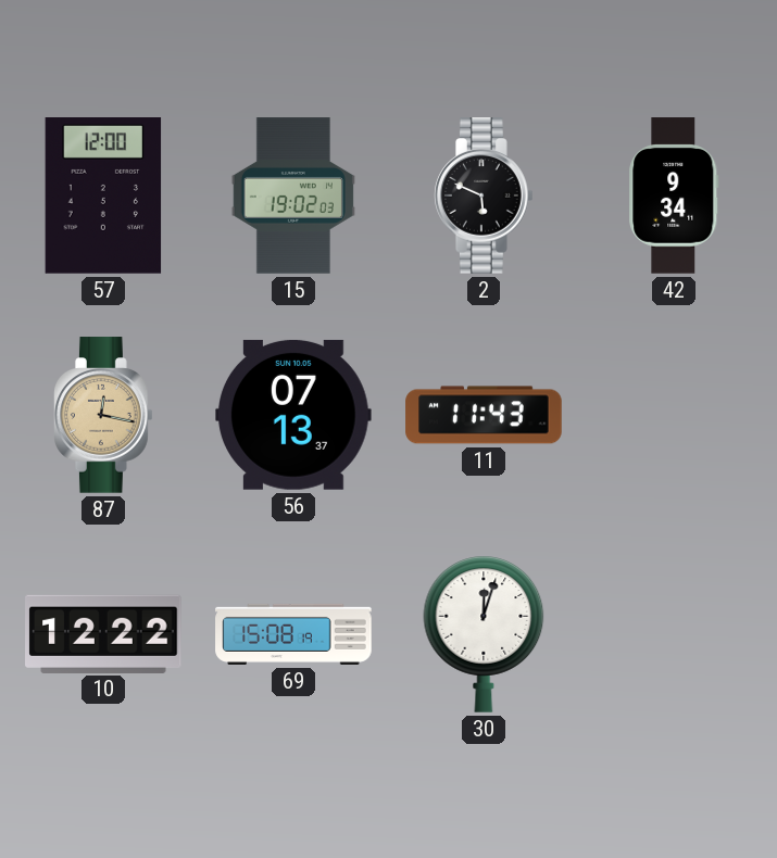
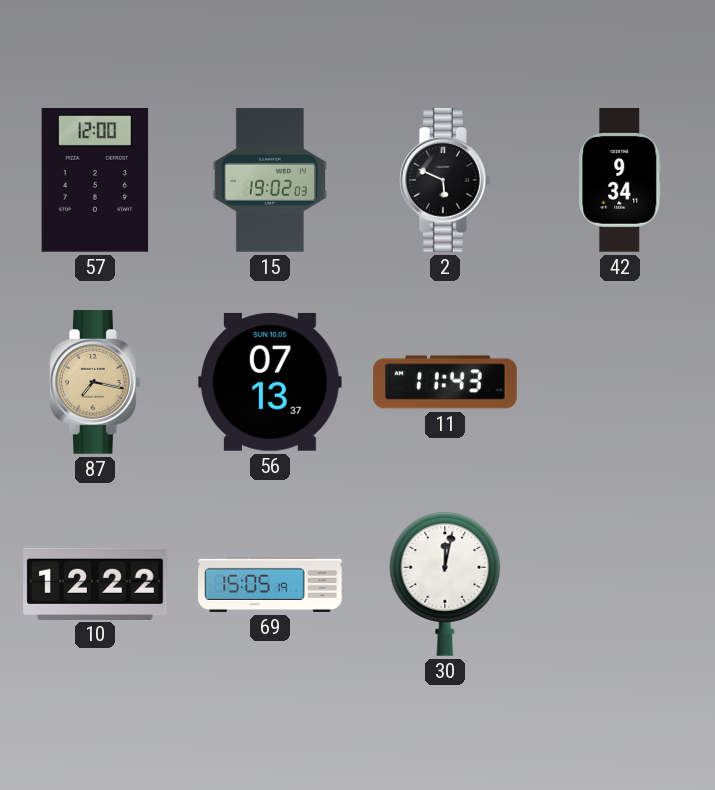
87: 12:17 -> 7:17 (96, 382)
69: 15:08 -> 15:05 (270, 584)
30: 12:03 -> 12:02 (445, 584)
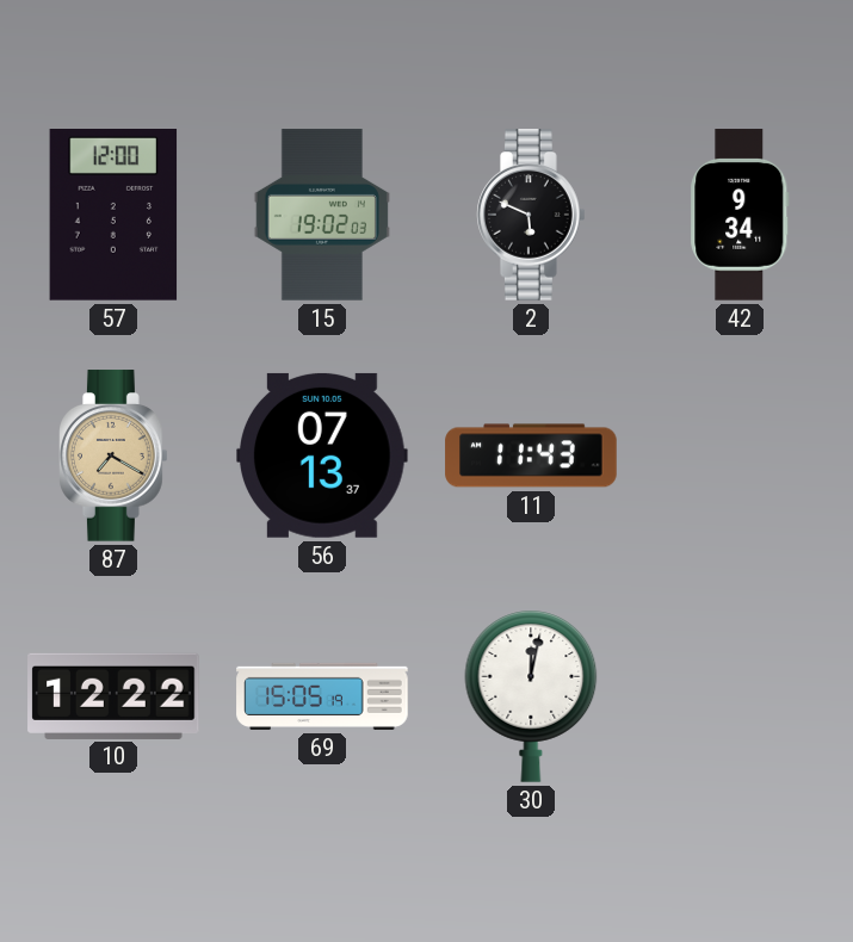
87: 7:17 -> 7:20 (115, 455)
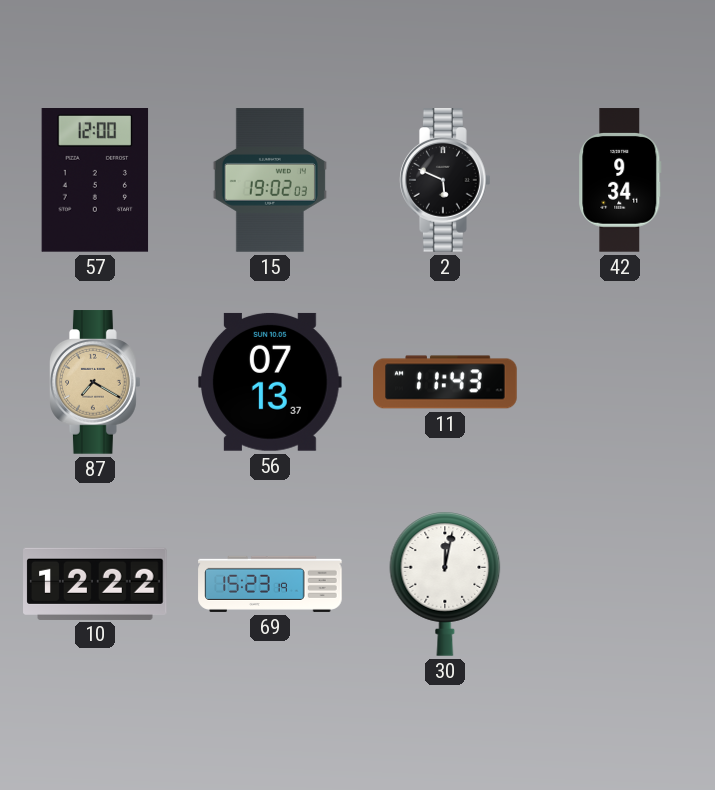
69: 15:05 -> 15:23 (270, 584)
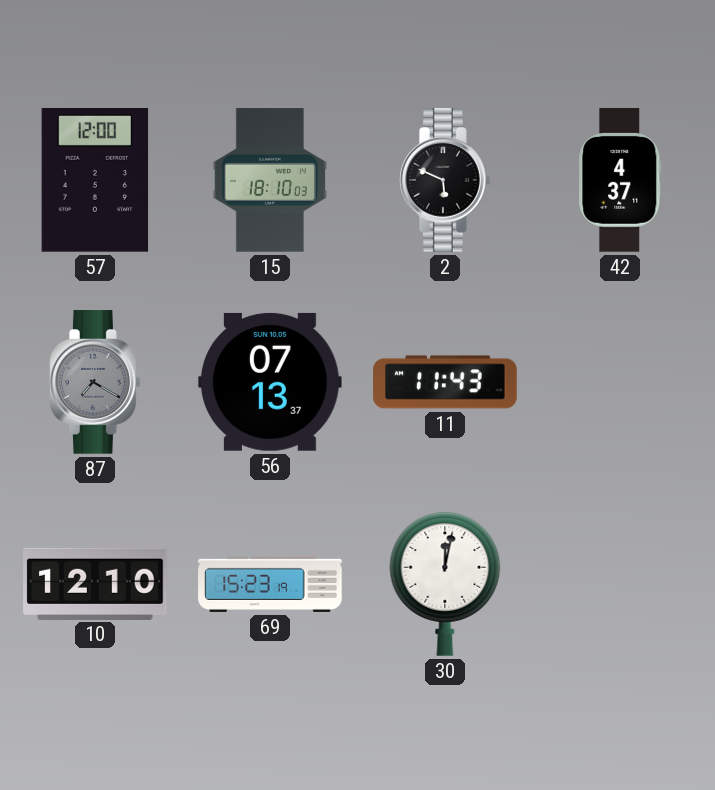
15: 19:02 -> 18:10 (270, 180)
42: 9:34 -> 4:37 (620, 180)
87 dial: champagne -> grey (96, 382)
10: 12:22 -> 12:10 (95, 583)
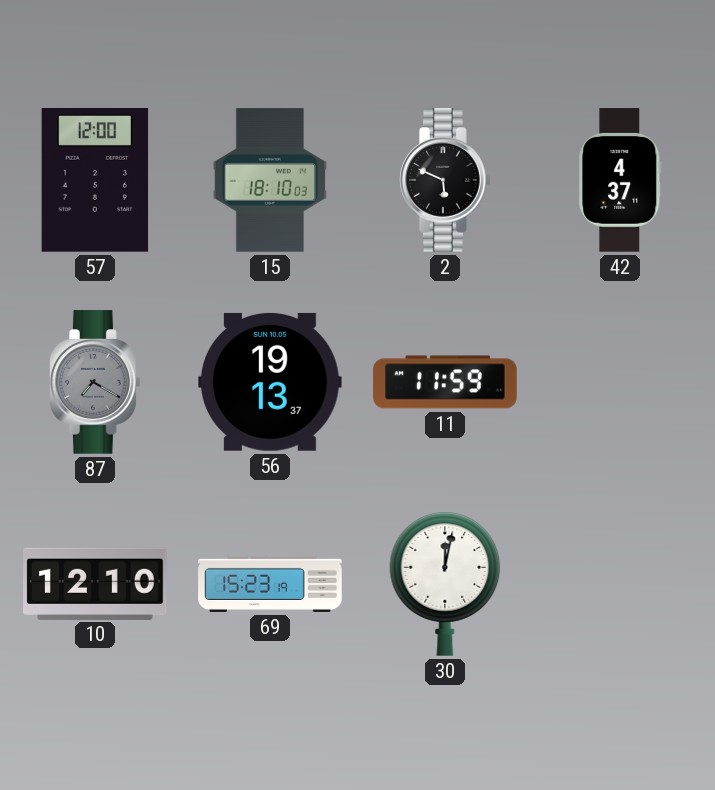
56: 07:13 -> 19:13 (271, 382)
11: 11:43 -> 11:59 (445, 382)
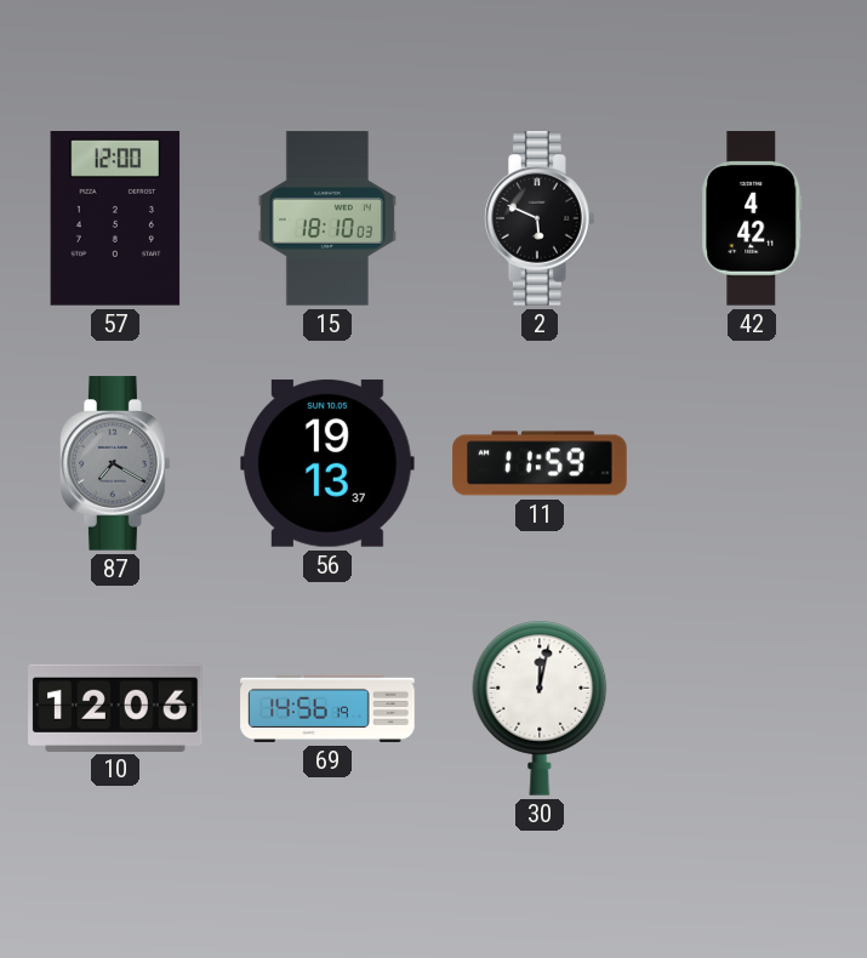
42: 4:37 -> 4:42 (752, 218)
10: 12:10 -> 12:06 (115, 707)
69: 15:23 -> 14:56 (327, 708)
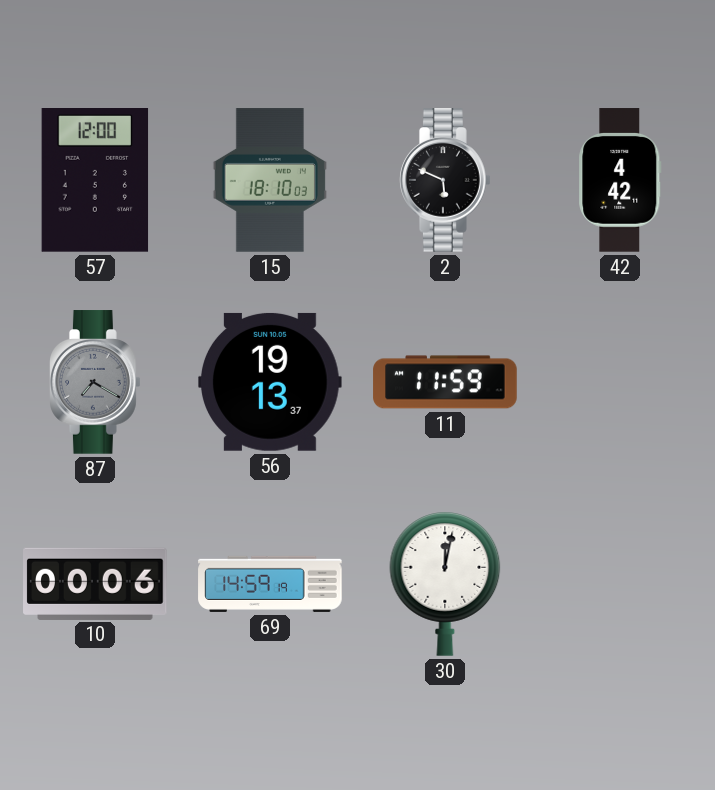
10: 12:06 -> 00:06 (95, 583)
69: 14:56 -> 14:59 (270, 584)
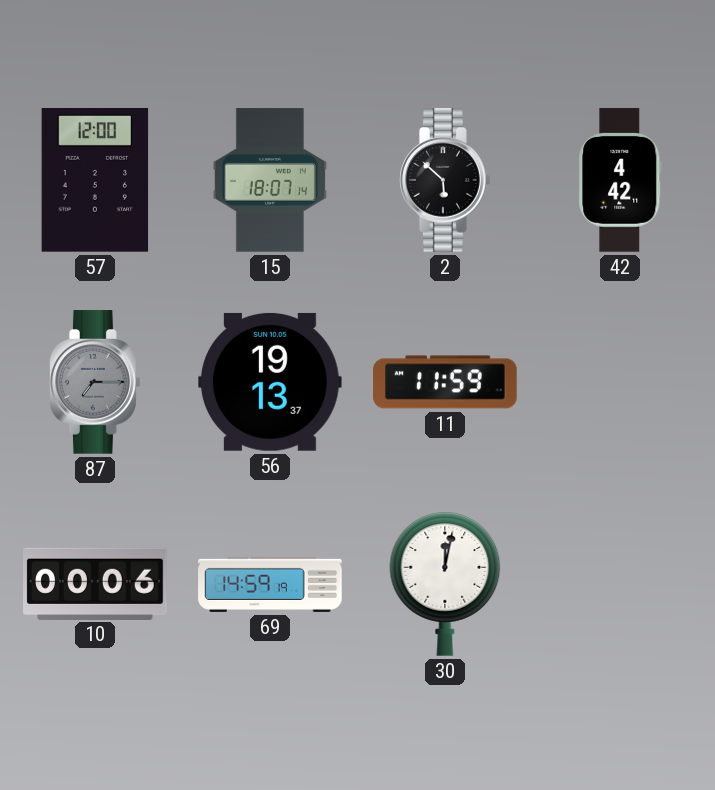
15: 18:10 -> 18:07 (270, 180)
2: 5:49 -> 5:52 (446, 180)
87: 7:20 -> 7:15 (96, 382)
